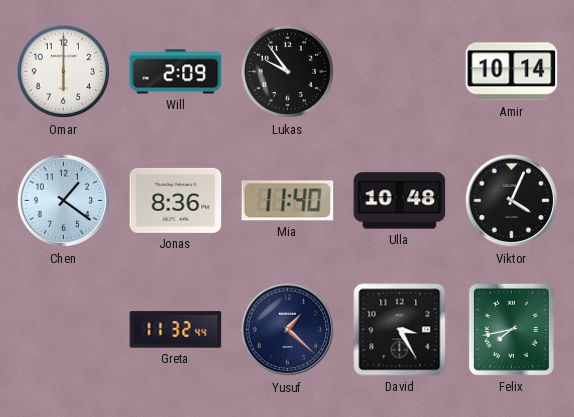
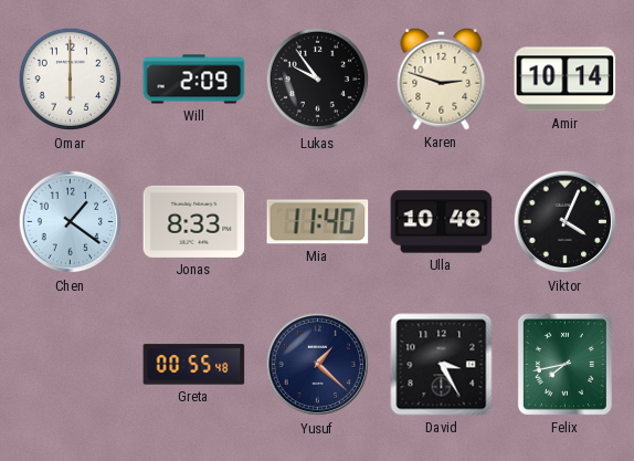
Karen: none -> 2:48 (442, 78)
Jonas: 8:36 -> 8:33 (194, 221)
Greta: 11:32 -> 00:55 (194, 365)
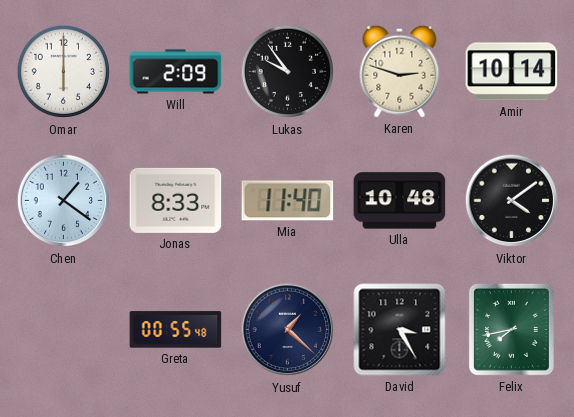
Viktor: 4:04 -> 4:09 (512, 201)
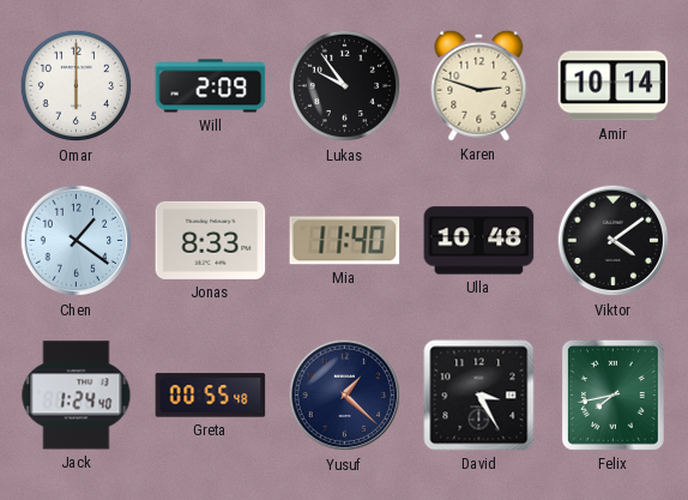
Jack: none -> 1:24 (77, 396)
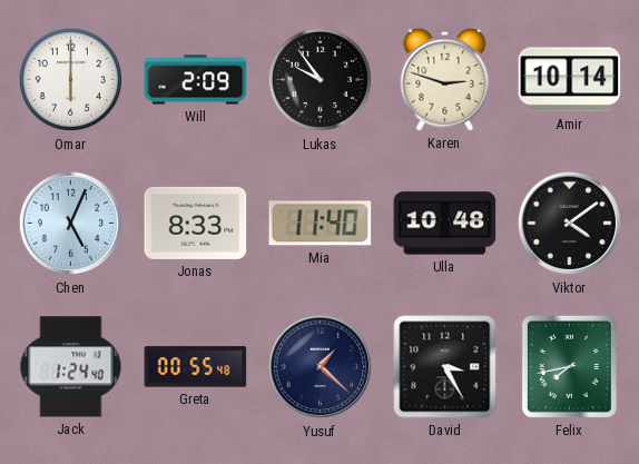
Chen: 1:21 -> 5:04 (71, 224)
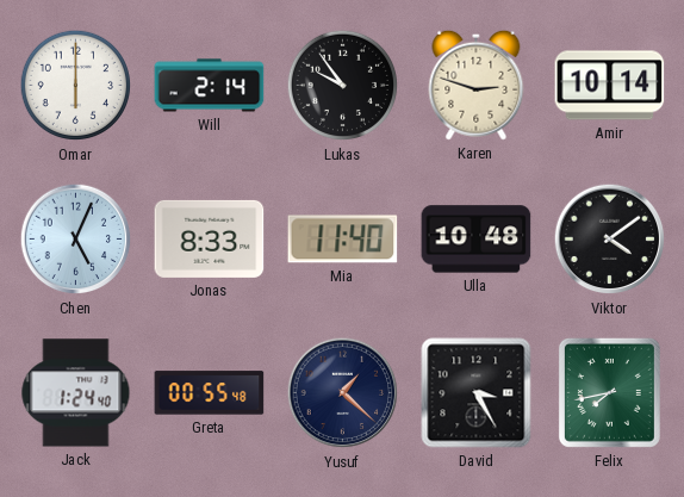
Will: 2:09 -> 2:14 (210, 86)
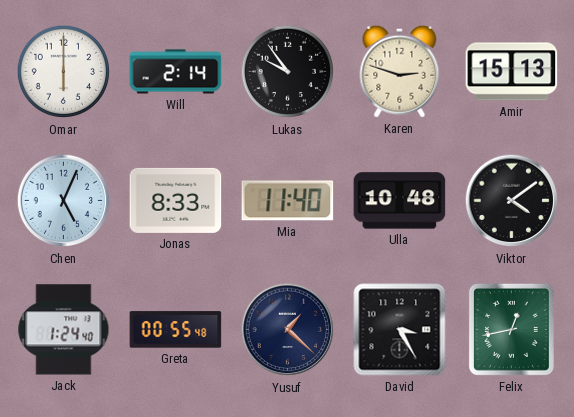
Amir: 10:14 -> 15:13 (512, 72)
Felix: 7:43 -> 12:43 (511, 329)
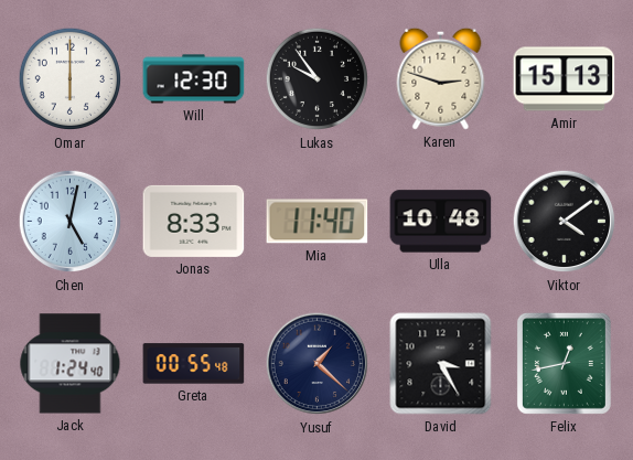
Will: 2:14 -> 12:30 (194, 79)
Chen: 5:04 -> 5:02 (71, 222)
